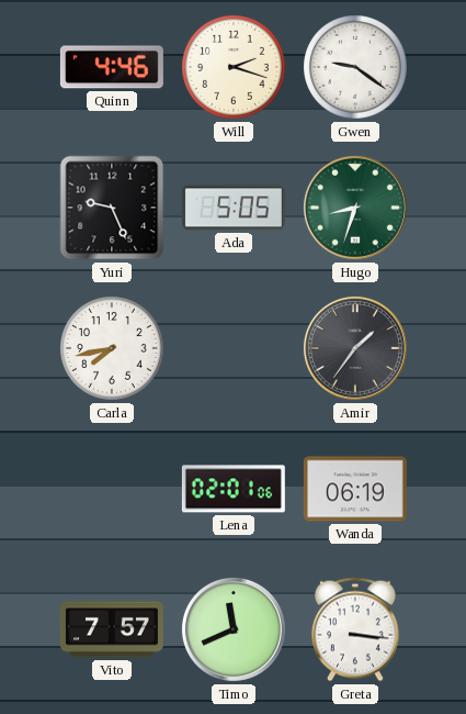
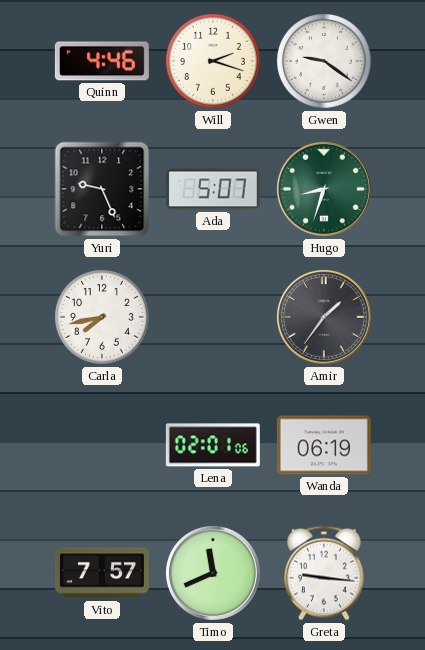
Ada: 5:05 -> 5:07 (213, 189)
Greta: 3:16 -> 9:16 (325, 573)
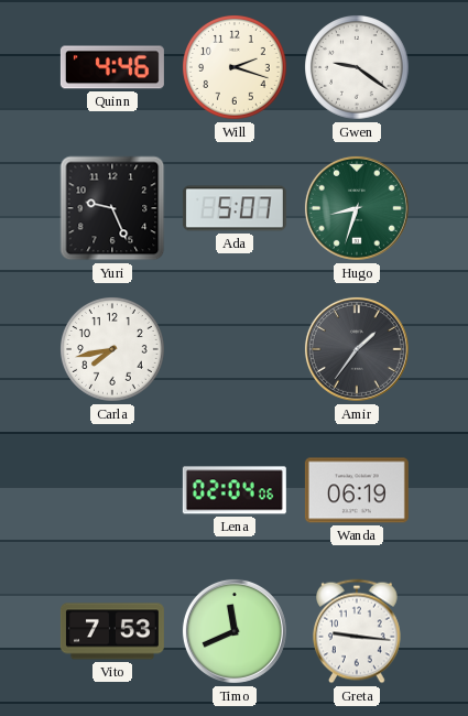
Lena: 02:01 -> 02:04 (235, 490)
Vito: 7:57 -> 7:53 (112, 631)
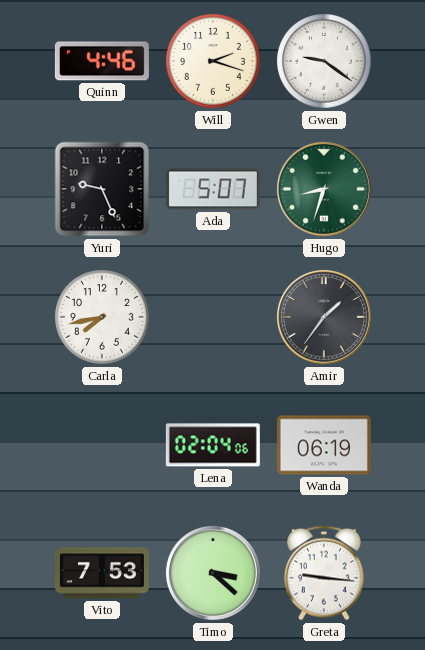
Timo: 11:41 -> 3:22 (213, 573)
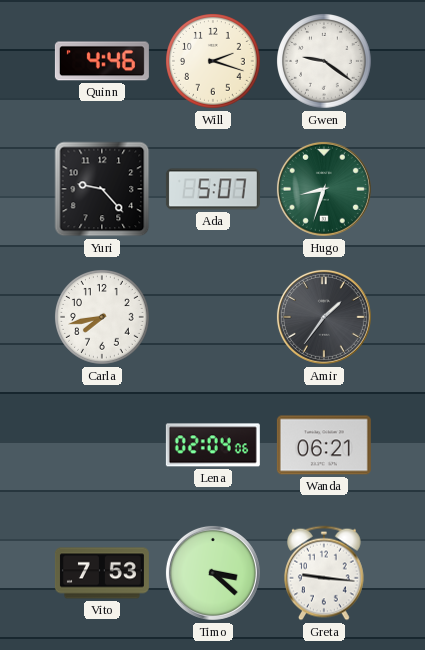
Yuri: 9:26 -> 9:23 (102, 189)
Wanda: 06:19 -> 06:21 (324, 445)
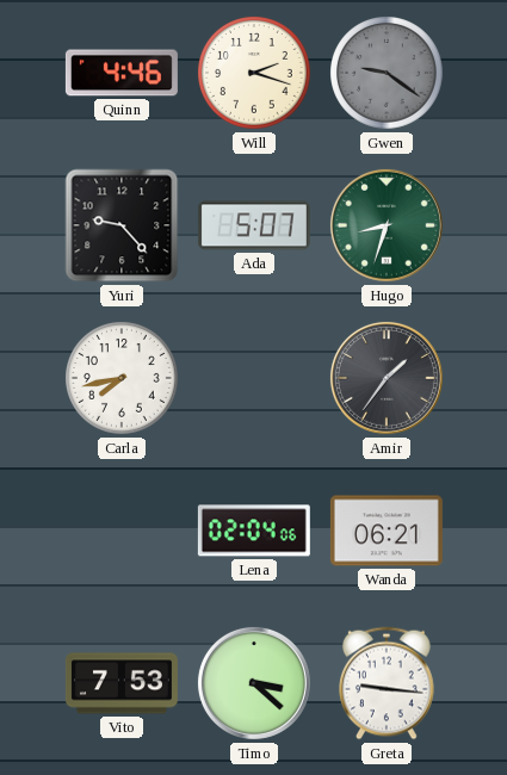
Gwen dial: white -> grey (388, 74)
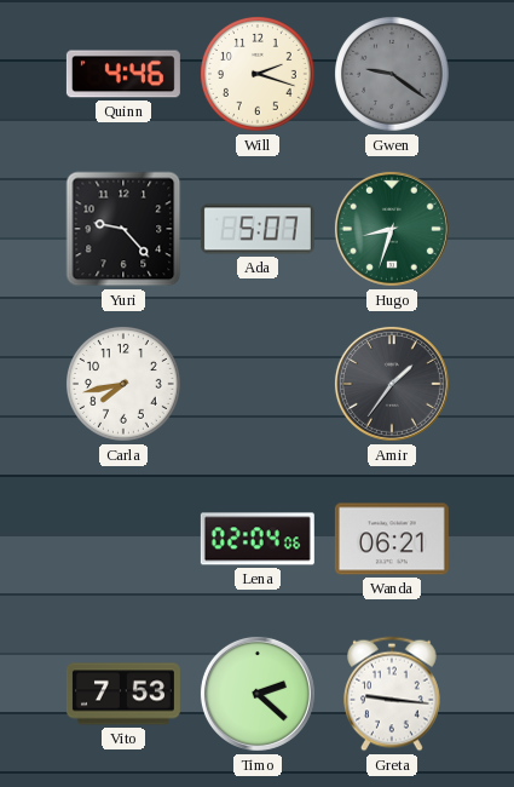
Timo: 3:22 -> 2:22 (258, 694)
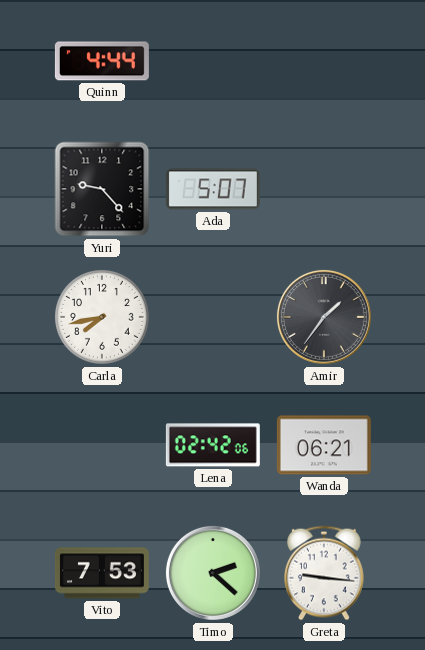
Quinn: 4:46 -> 4:44 (102, 61)
Will: 2:18 -> none (259, 75)
Gwen: 9:21 -> none (393, 75)
Hugo: 8:33 -> none (392, 229)
Lena: 02:04 -> 02:42 (213, 445)
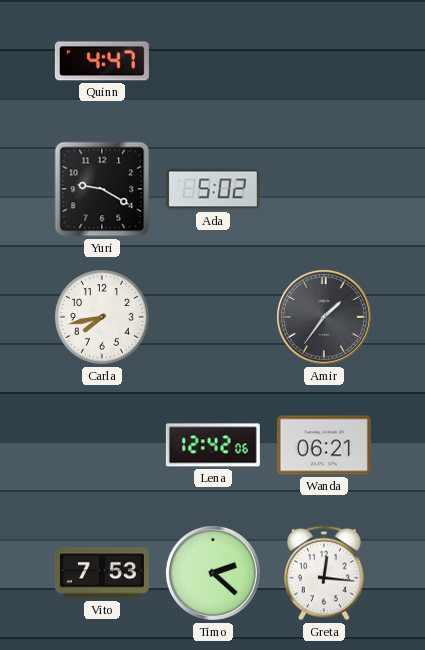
Quinn: 4:44 -> 4:47 (102, 61)
Yuri: 9:23 -> 9:20 (102, 189)
Ada: 5:07 -> 5:02 (213, 189)
Lena: 02:42 -> 12:42 (213, 445)
Greta: 9:16 -> 12:16 (325, 573)
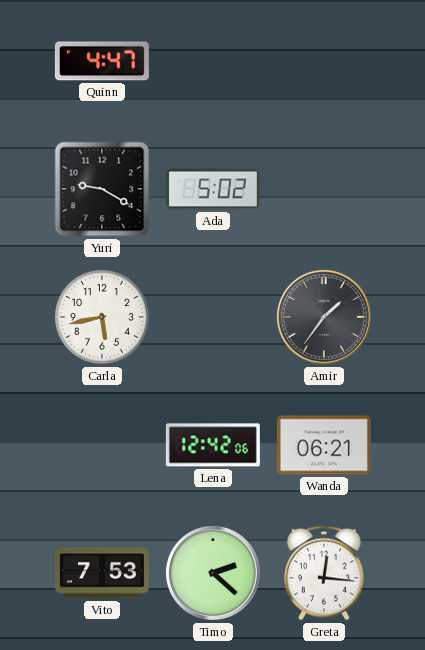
Carla: 7:43 -> 5:43 (103, 318)
